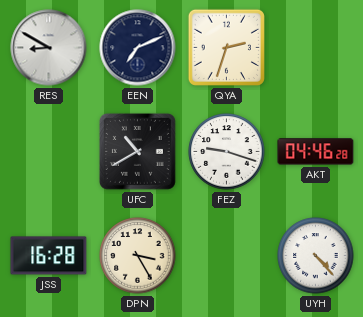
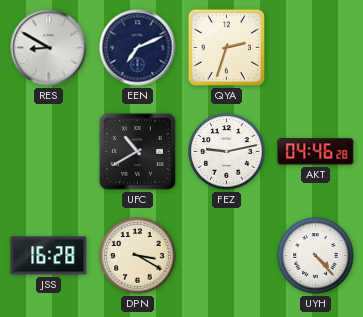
FEZ: 9:18 -> 9:13 (227, 152)
DPN: 3:25 -> 3:20 (138, 256)
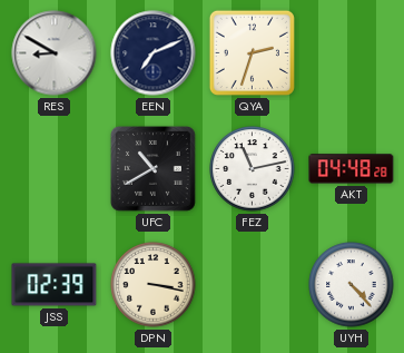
FEZ: 9:13 -> 11:13 (253, 169)
AKT: 04:46 -> 04:48 (352, 169)
JSS: 16:28 -> 02:39 (55, 285)
DPN: 3:20 -> 3:17 (154, 285)
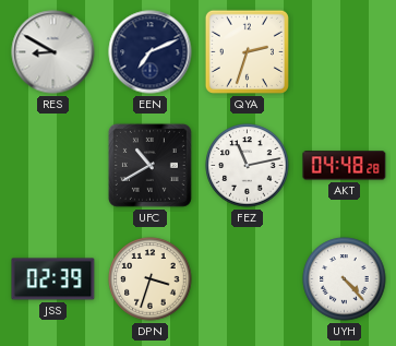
DPN: 3:17 -> 3:33 (151, 279)
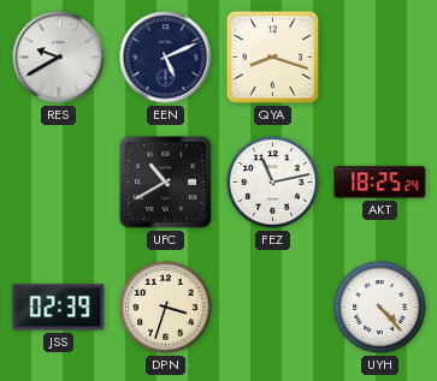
RES: 8:50 -> 9:40 (59, 58)
EEN: 7:11 -> 5:11 (166, 58)
QYA: 2:33 -> 8:18 (272, 56)
AKT: 04:48 -> 18:25 (380, 183)
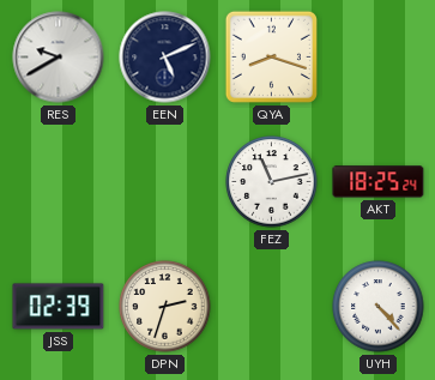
UFC: 10:40 -> none (165, 181)
DPN: 3:33 -> 2:33 (165, 307)
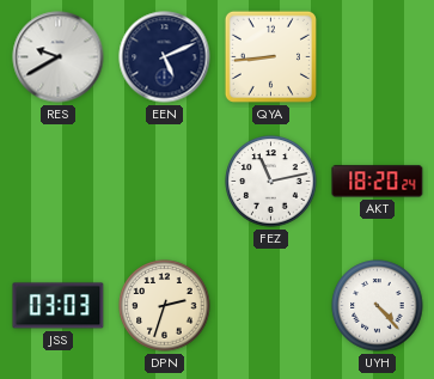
QYA: 8:18 -> 8:44 (270, 56)
AKT: 18:25 -> 18:20 (378, 182)
JSS: 02:39 -> 03:03 (59, 306)
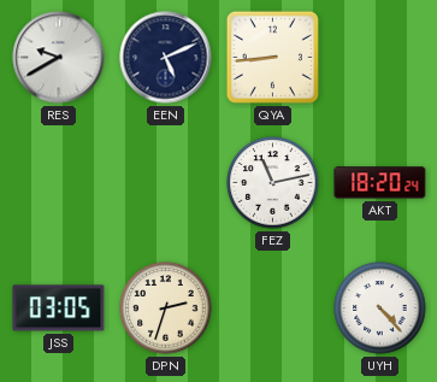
JSS: 03:03 -> 03:05 (59, 308)
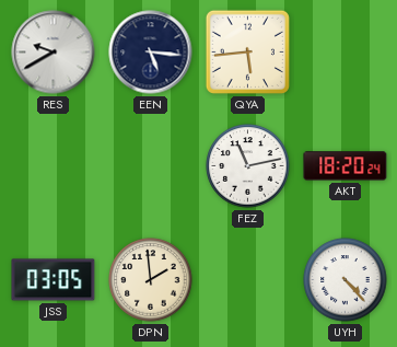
EEN: 5:11 -> 5:16 (151, 53)
QYA: 8:44 -> 5:44 (247, 51)
DPN: 2:33 -> 1:59 (151, 280)
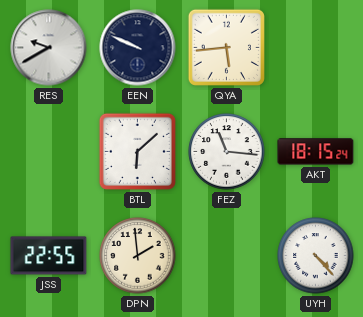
EEN: 5:16 -> 9:49 (138, 48)
BTL: none -> 6:08 (137, 151)
FEZ: 11:13 -> 11:16 (227, 152)
AKT: 18:20 -> 18:15 (316, 152)
JSS: 03:05 -> 22:55 (49, 256)
